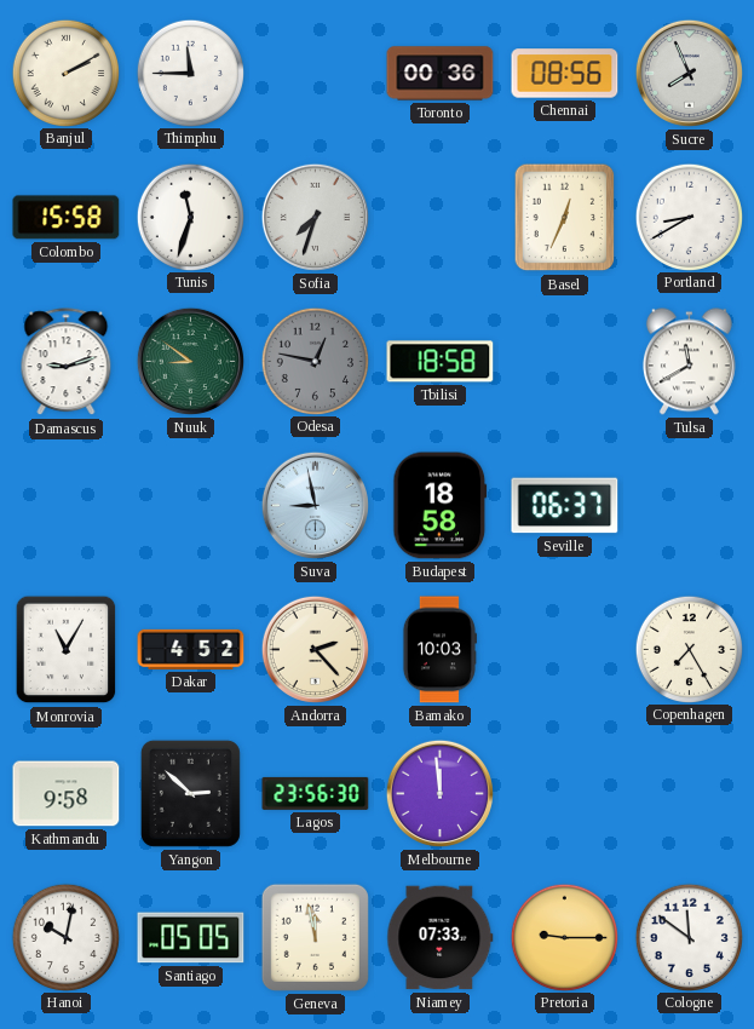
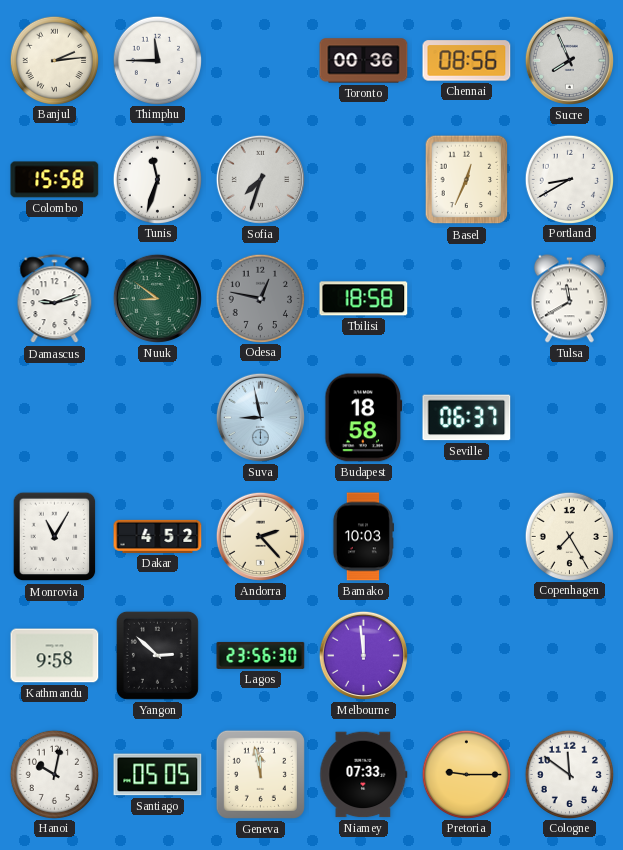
Banjul: 2:10 -> 2:14 (54, 60)
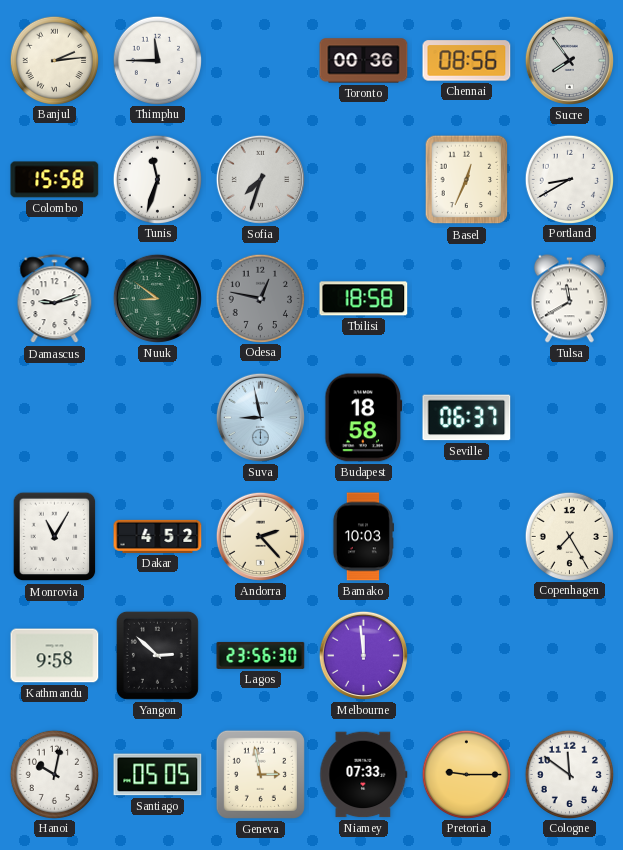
Sucre: 7:56 -> 7:54 (569, 60)
Geneva: 11:58 -> 2:58 (260, 774)
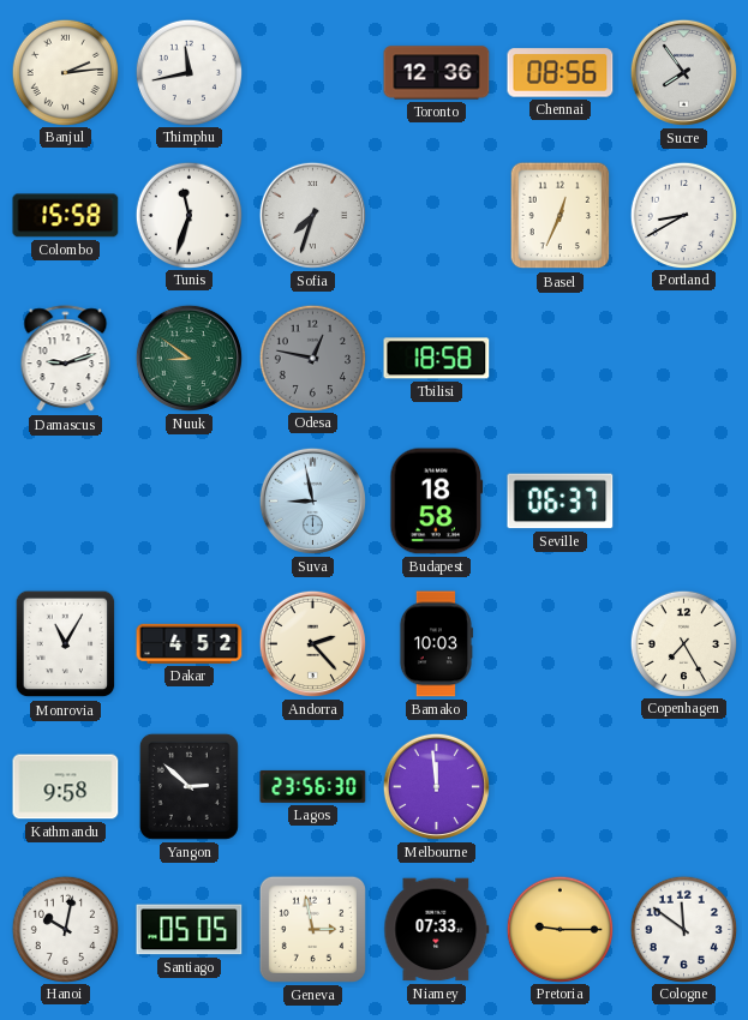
Thimphu: 11:45 -> 11:43 (189, 72)
Toronto: 00:36 -> 12:36 (437, 73)
Tulsa: 11:40 -> none (569, 299)
